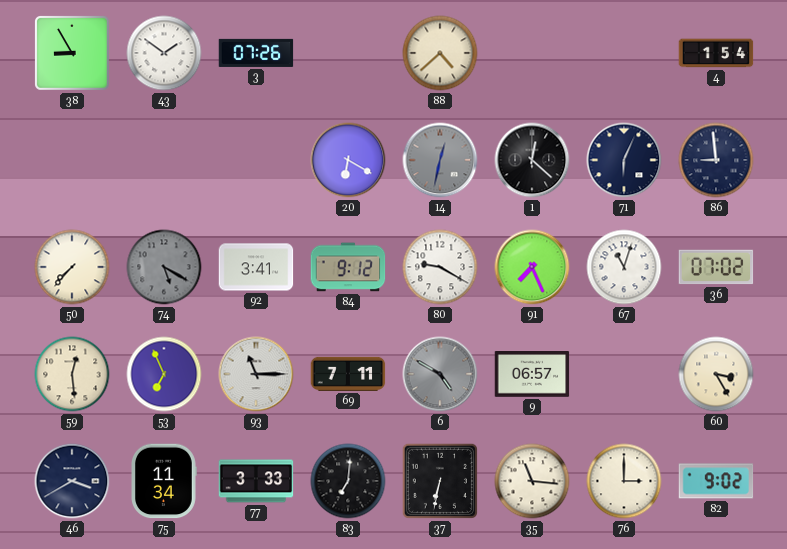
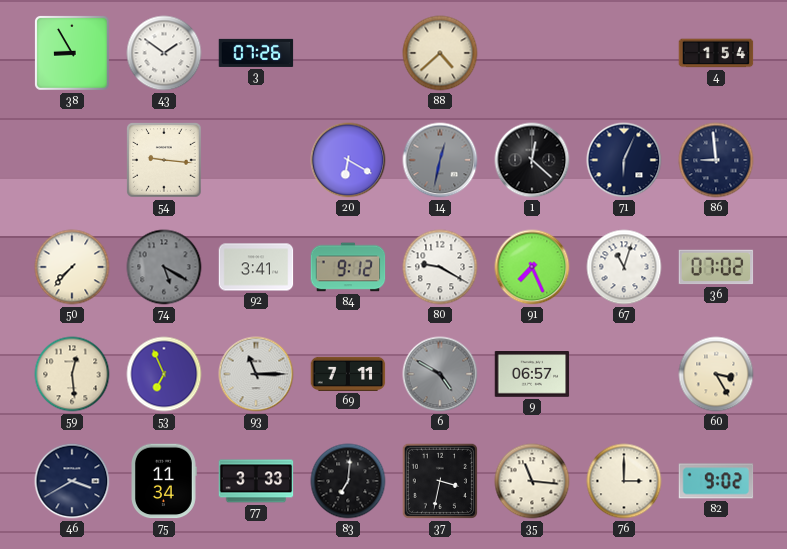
54: none -> 9:16 (164, 160)
37: 6:32 -> 3:32 (440, 481)
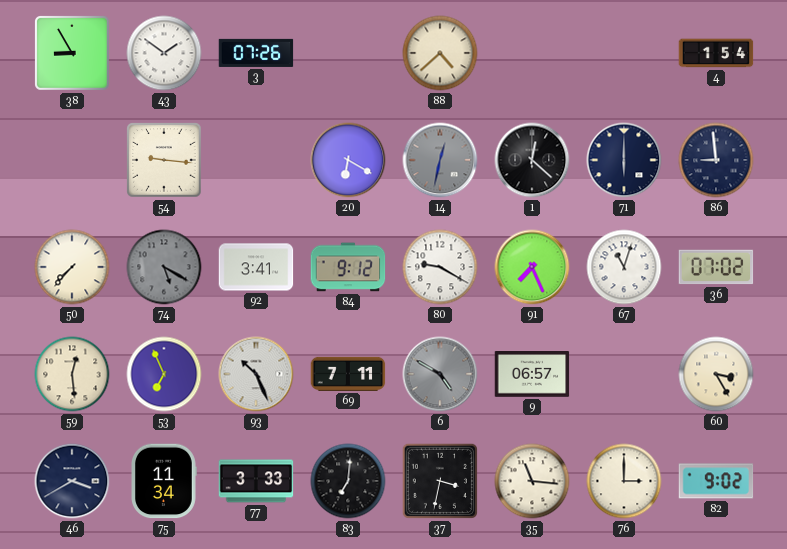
71: 6:04 -> 6:00 (624, 160)
93: 11:15 -> 10:26 (256, 374)
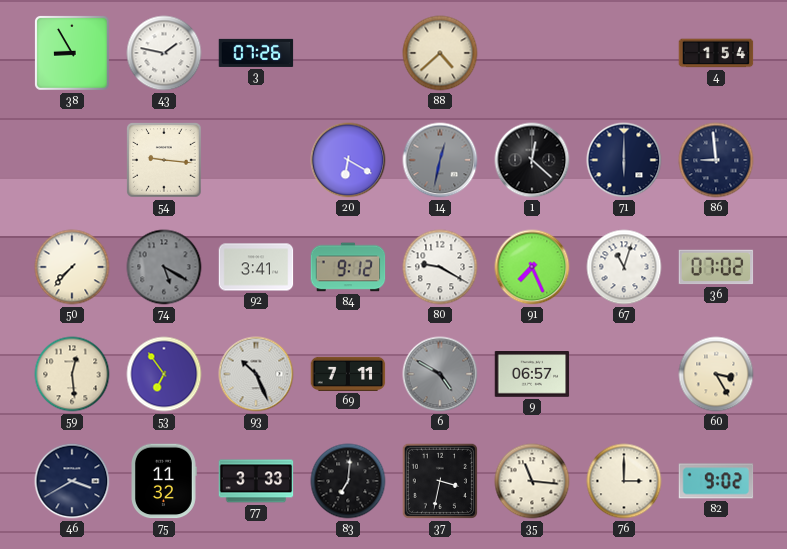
43: 1:51 -> 1:47 (164, 53)
53: 6:56 -> 6:54 (164, 374)
75: 11:34 -> 11:32 (164, 481)
